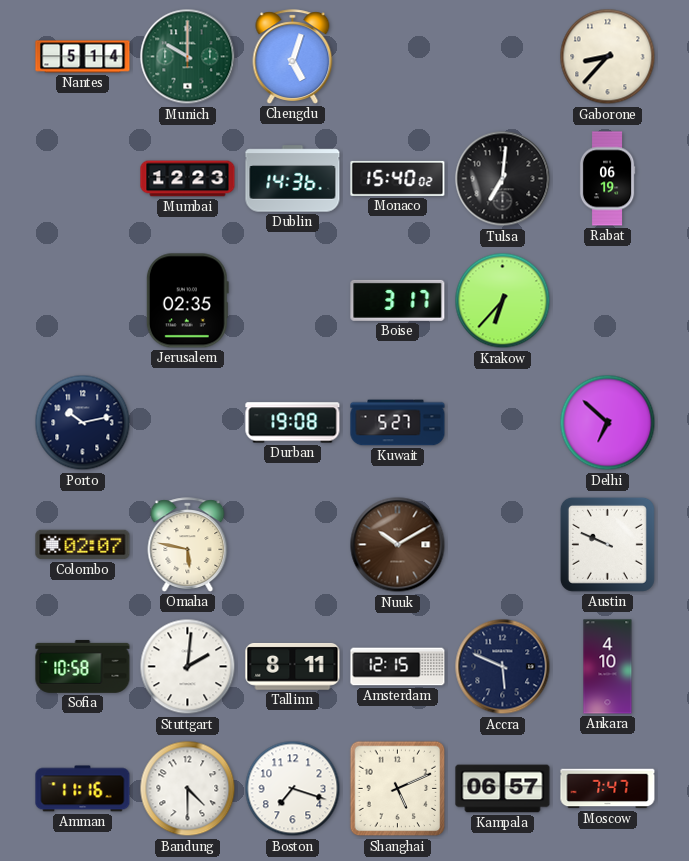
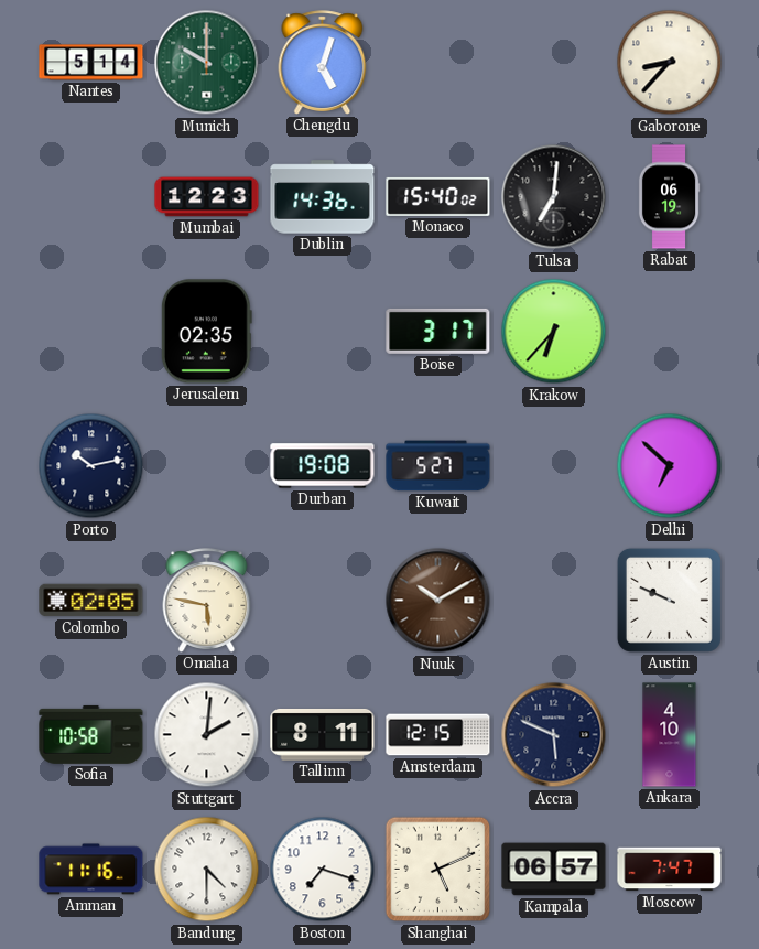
Colombo: 02:07 -> 02:05 (91, 601)
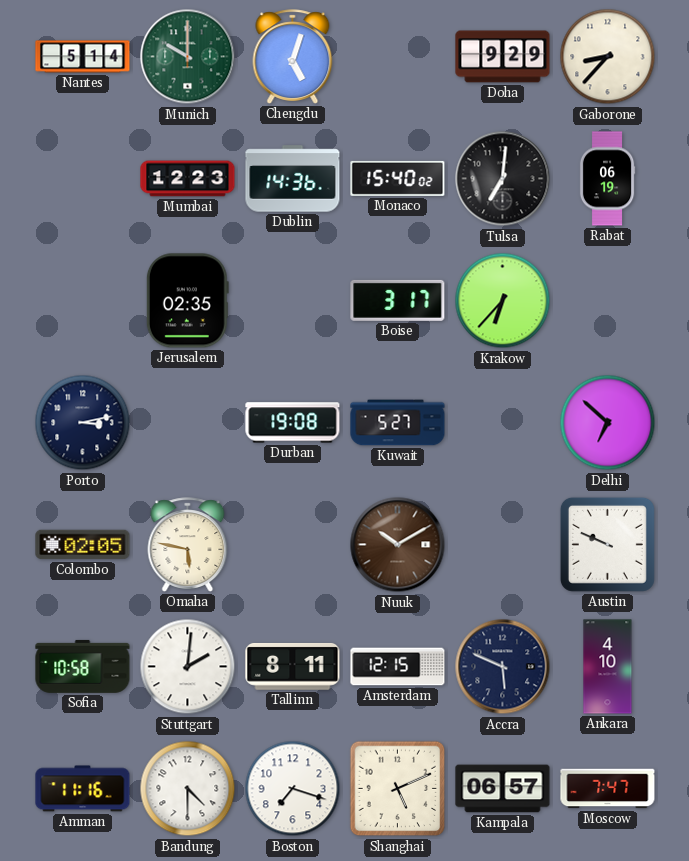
Doha: none -> 9:29 (503, 57)
Porto: 10:13 -> 3:13 (83, 423)
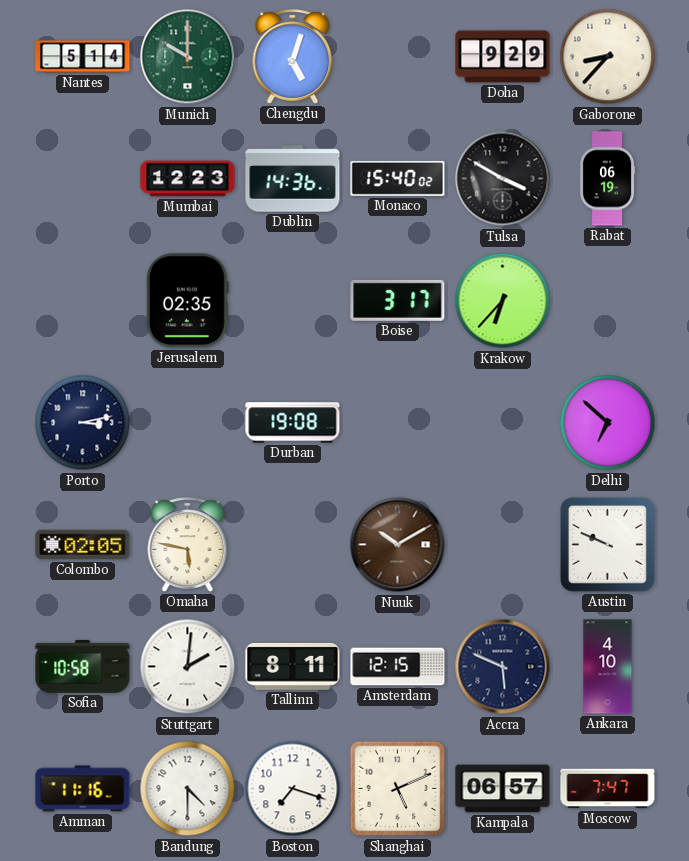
Tulsa: 7:01 -> 3:50 (503, 179)
Kuwait: 5:27 -> none (398, 423)
